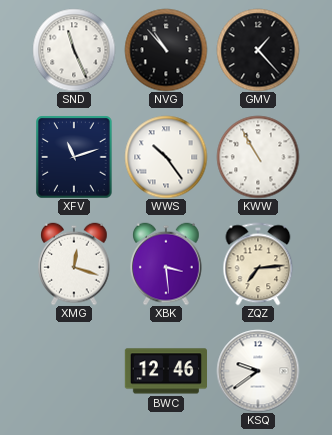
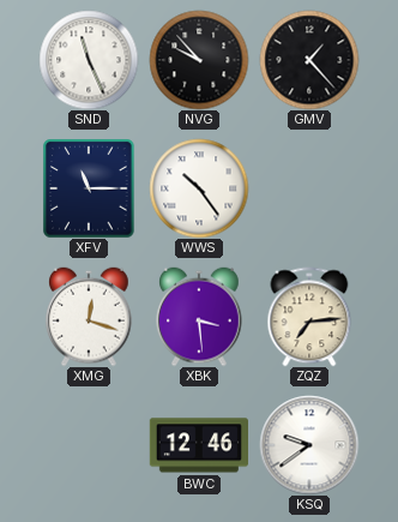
NVG: 10:53 -> 9:53 (199, 60)
XFV: 11:12 -> 11:15 (89, 188)
KWW: 10:55 -> none (258, 157)
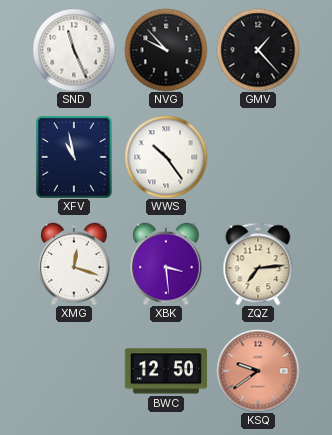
XFV: 11:15 -> 10:58 (74, 157)
BWC: 12:46 -> 12:50 (165, 371)
KSQ dial: white -> salmon (258, 371)
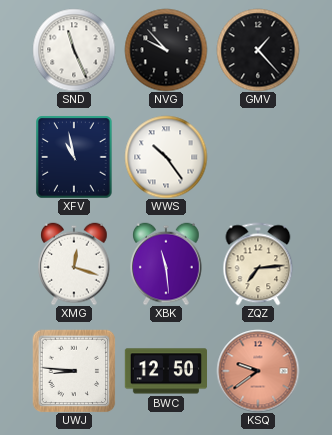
XBK: 3:29 -> 11:29 (166, 264)
UWJ: none -> 8:46 (74, 371)
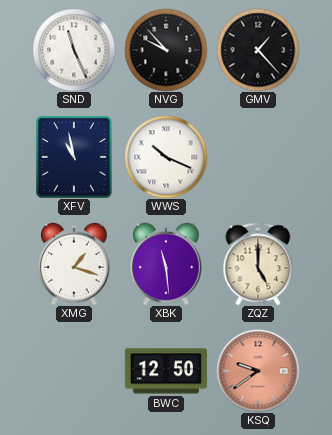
WWS: 10:24 -> 10:19 (166, 157)
XMG: 12:18 -> 1:18 (74, 264)
ZQZ: 7:14 -> 5:00 (258, 264)
UWJ: 8:46 -> none (74, 371)
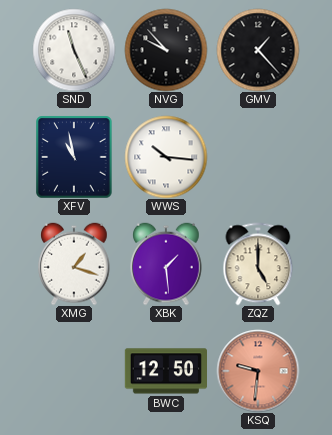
WWS: 10:19 -> 10:16 (166, 157)
XBK: 11:29 -> 1:29 (166, 264)
KSQ: 9:39 -> 9:31 (258, 371)
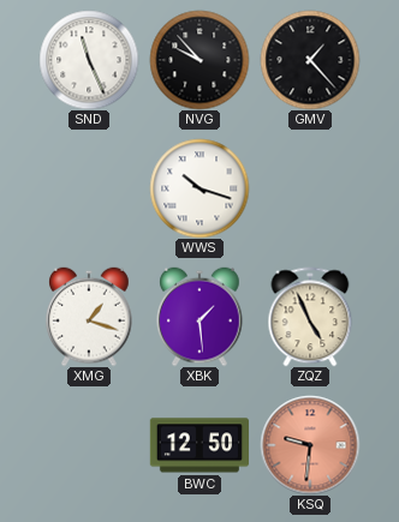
XFV: 10:58 -> none (74, 157)
WWS: 10:16 -> 10:18 (199, 188)
ZQZ: 5:00 -> 4:56 (310, 317)
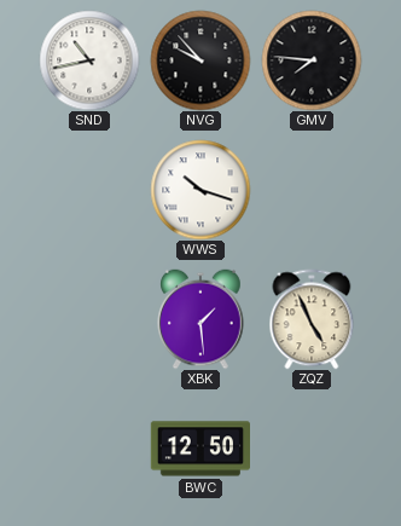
SND: 11:26 -> 10:43 (89, 60)
GMV: 1:23 -> 7:46 (312, 60)
XMG: 1:18 -> none (89, 317)
KSQ: 9:31 -> none (310, 445)
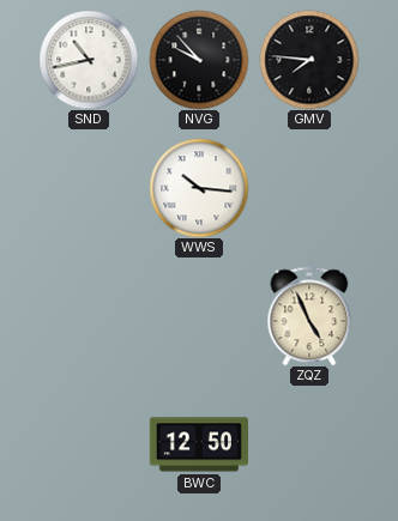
WWS: 10:18 -> 10:16 (199, 188)
XBK: 1:29 -> none (200, 319)
